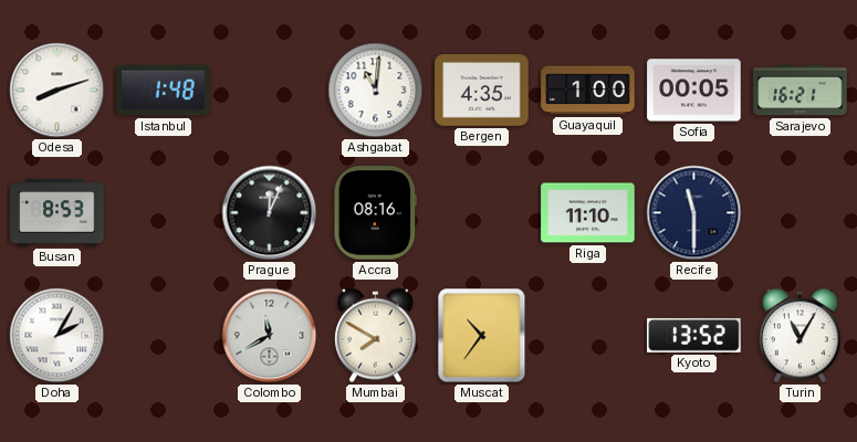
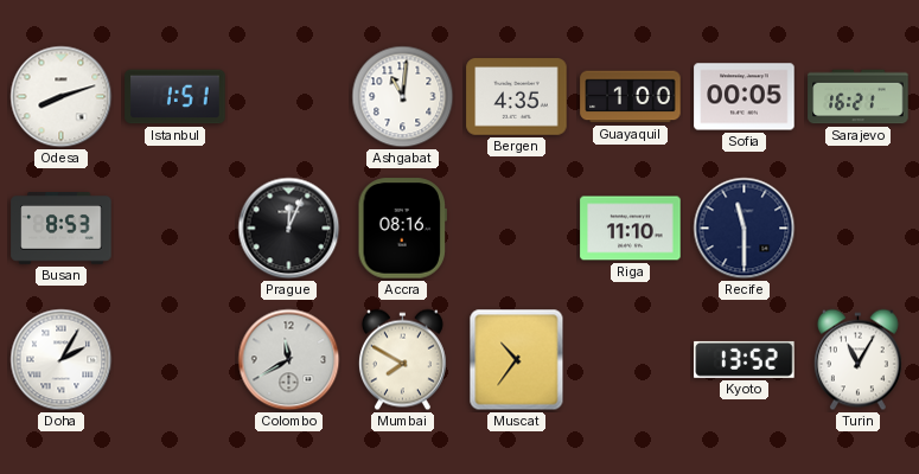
Istanbul: 1:48 -> 1:51 (175, 97)
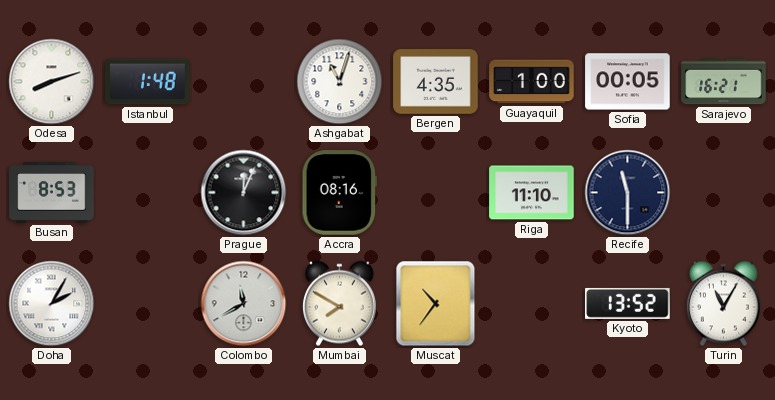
Istanbul: 1:51 -> 1:48 (148, 82)
Ashgabat: 11:01 -> 11:03 (340, 82)
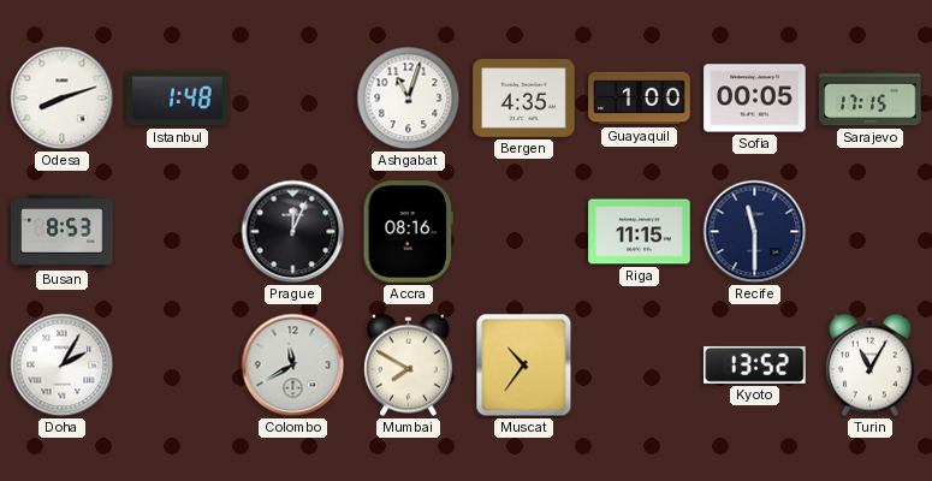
Sarajevo: 16:21 -> 17:15 (871, 99)
Riga: 11:10 -> 11:15 (640, 232)
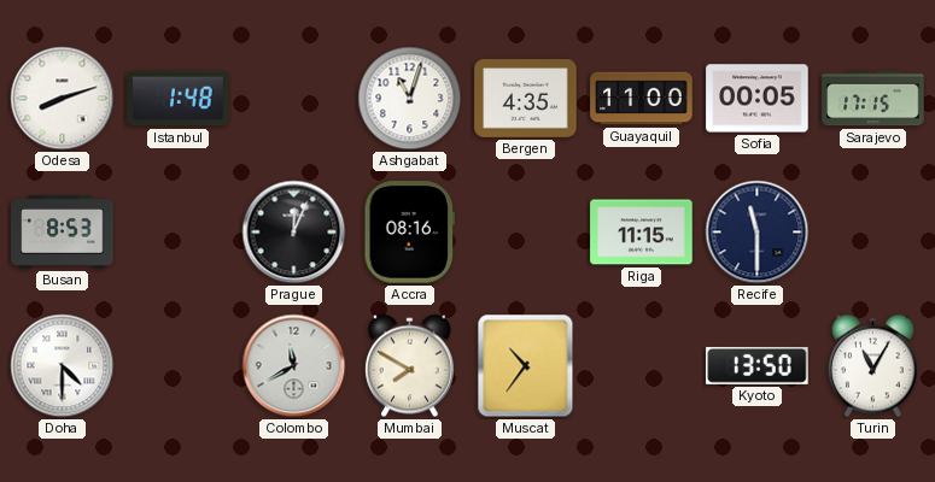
Guayaquil: 1:00 -> 11:00 (642, 99)
Doha: 2:05 -> 4:30 (63, 366)
Kyoto: 13:52 -> 13:50 (758, 365)
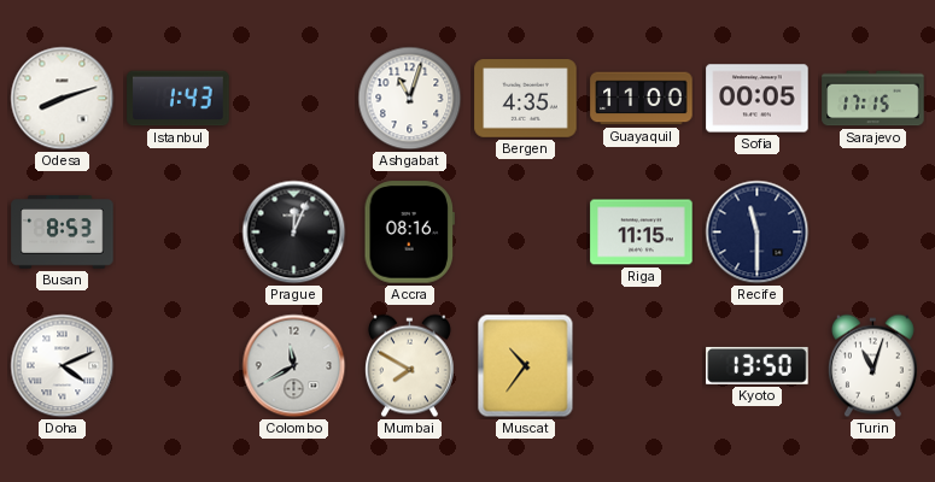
Istanbul: 1:48 -> 1:43 (179, 99)
Doha: 4:30 -> 4:11 (63, 366)
Turin: 11:05 -> 11:03 (872, 366)
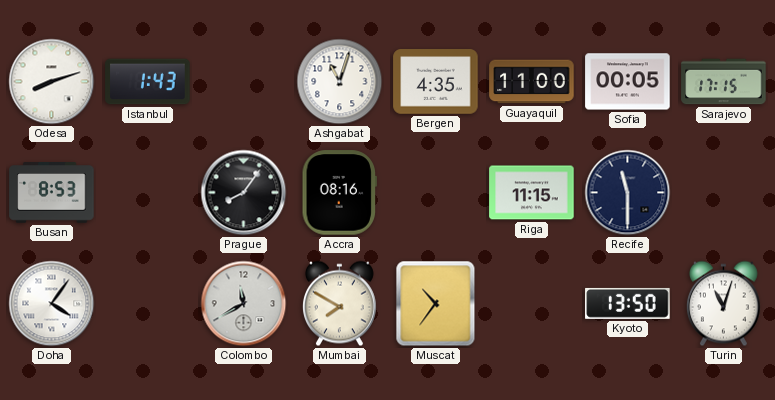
Prague: 12:04 -> 8:06 (244, 193)
Doha: 4:11 -> 4:06 (52, 304)
